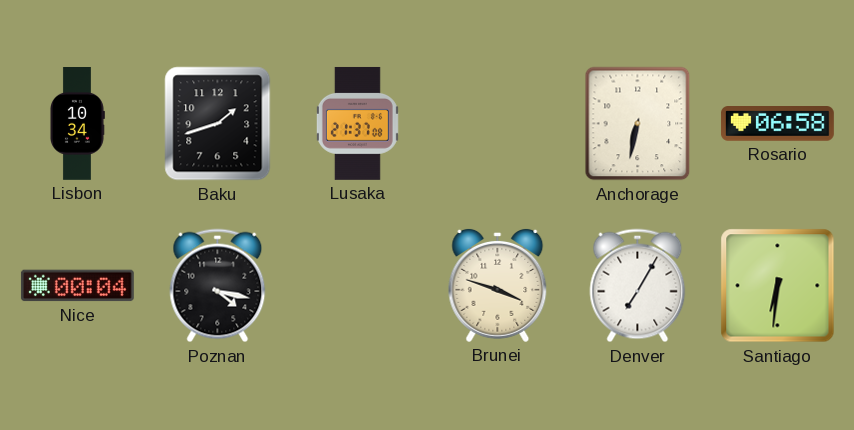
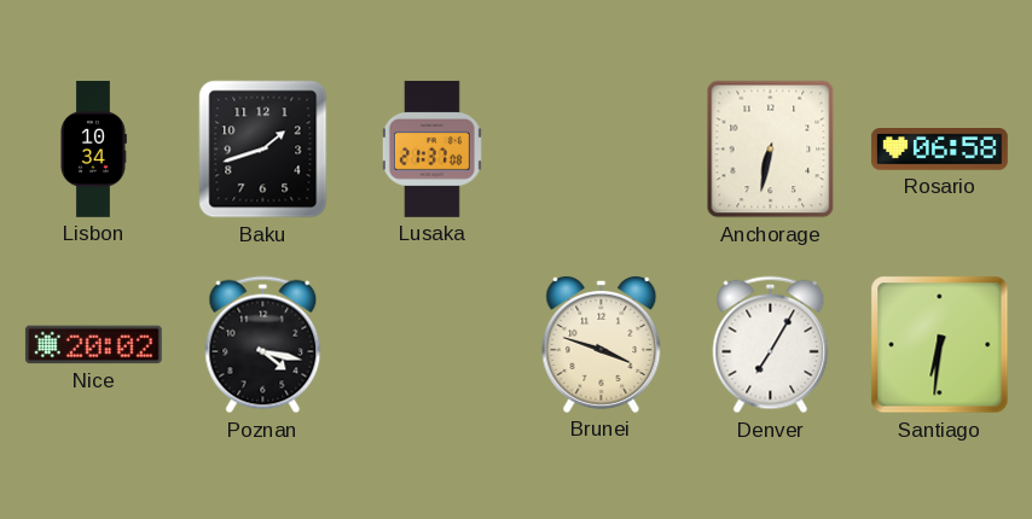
Nice: 00:04 -> 20:02 (93, 345)
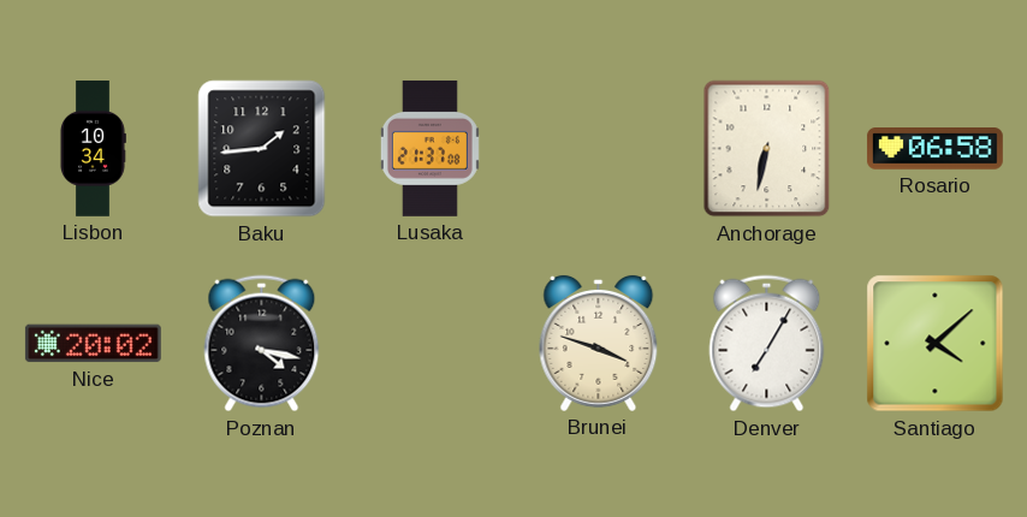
Baku: 1:42 -> 1:44 (262, 149)
Santiago: 6:31 -> 4:08 (936, 344)
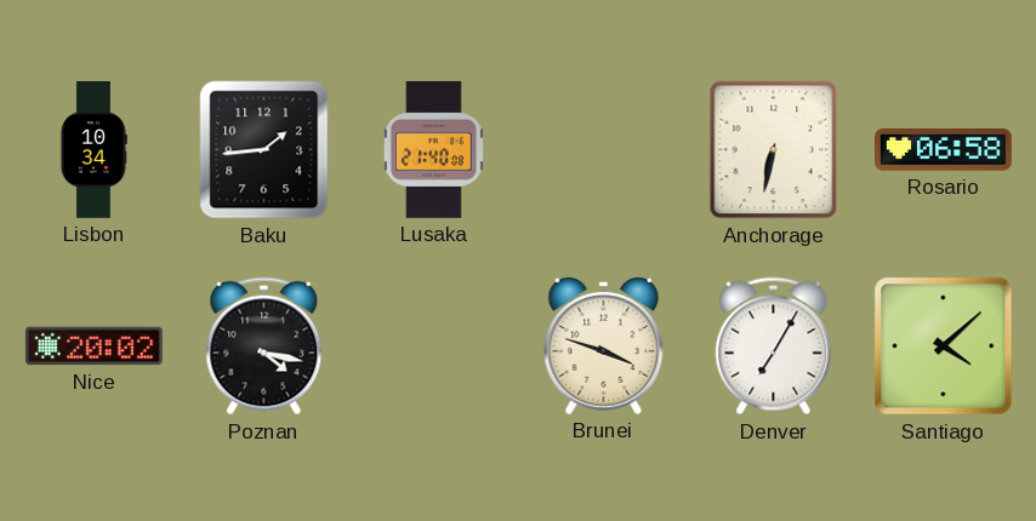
Lusaka: 21:37 -> 21:40 (433, 149)
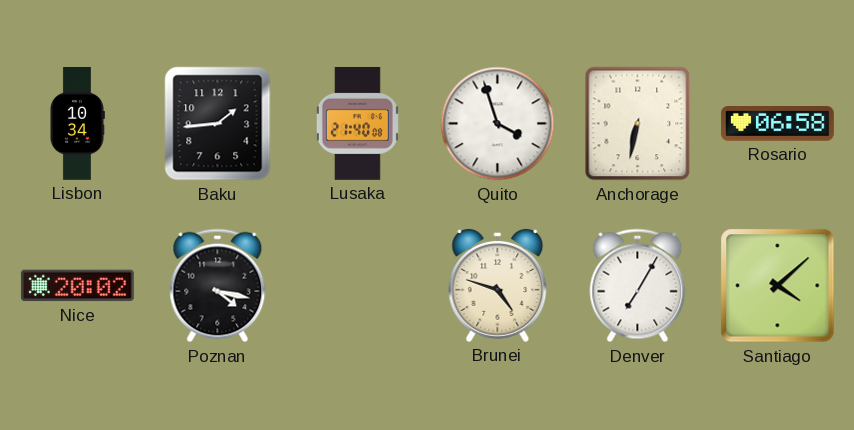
Quito: none -> 3:57 (498, 124)
Brunei: 3:48 -> 4:48 (498, 285)
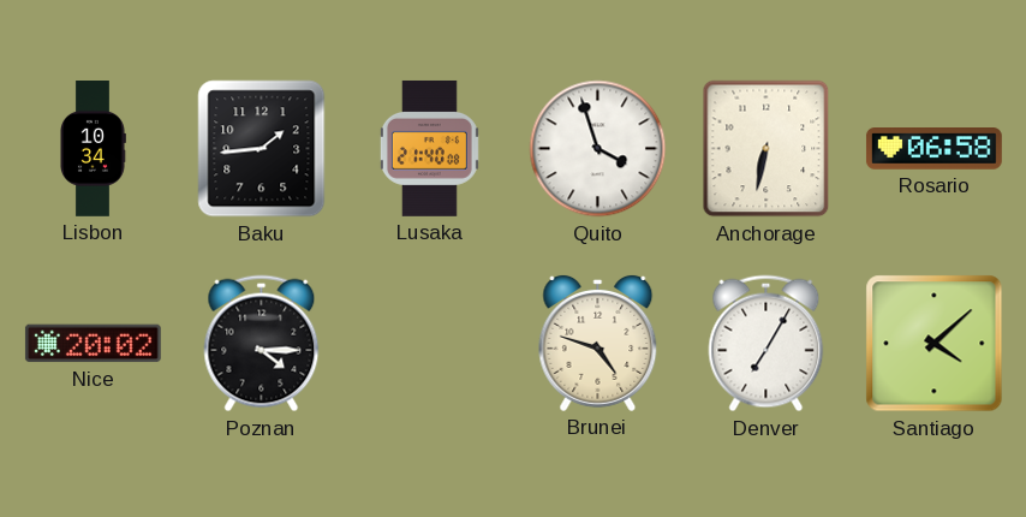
Poznan: 4:17 -> 4:15 (262, 344)
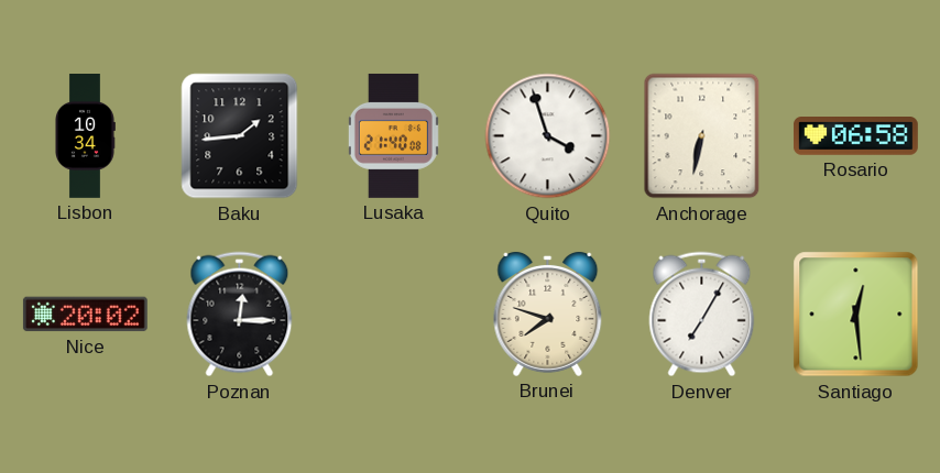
Poznan: 4:15 -> 12:15 (240, 315)
Brunei: 4:48 -> 7:48 (548, 313)
Santiago: 4:08 -> 12:29 (856, 315)
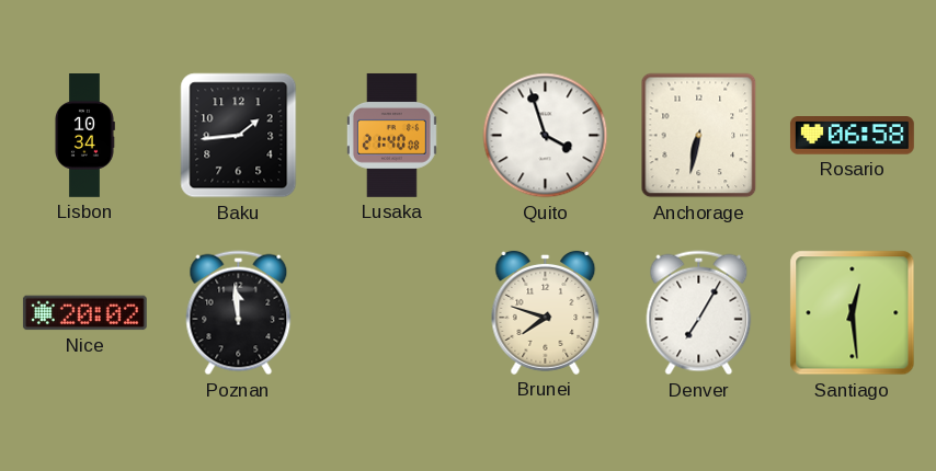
Poznan: 12:15 -> 11:59 (239, 313)
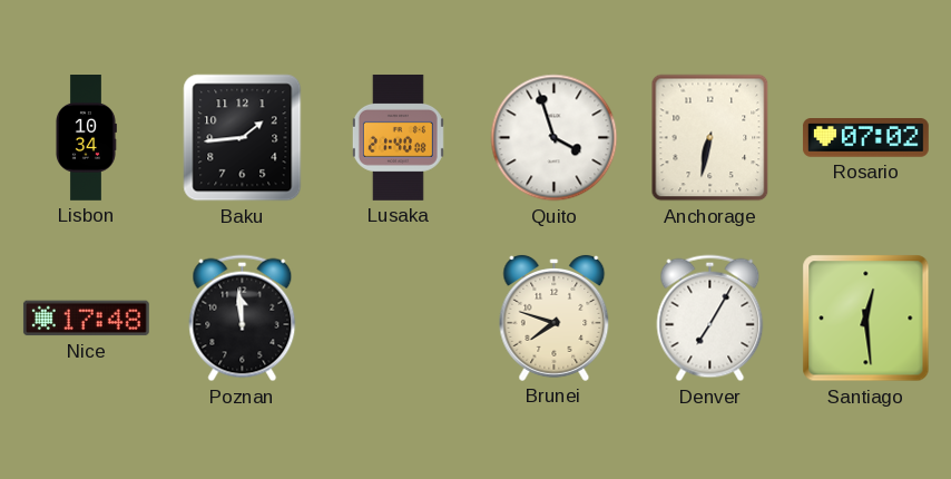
Rosario: 06:58 -> 07:02 (865, 138)
Nice: 20:02 -> 17:48 (86, 319)
